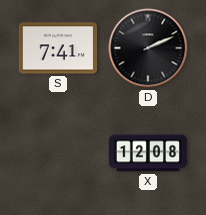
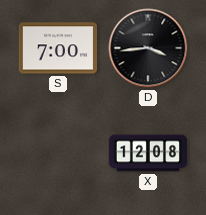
S: 7:41 -> 7:00 (57, 48)
D: 2:11 -> 3:44 (148, 48)
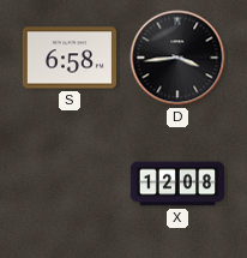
S: 7:00 -> 6:58 (68, 58)
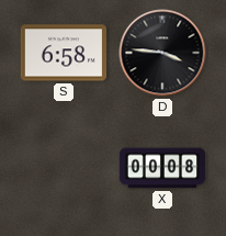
D: 3:44 -> 3:46 (162, 53)
X: 12:08 -> 00:08 (162, 168)
